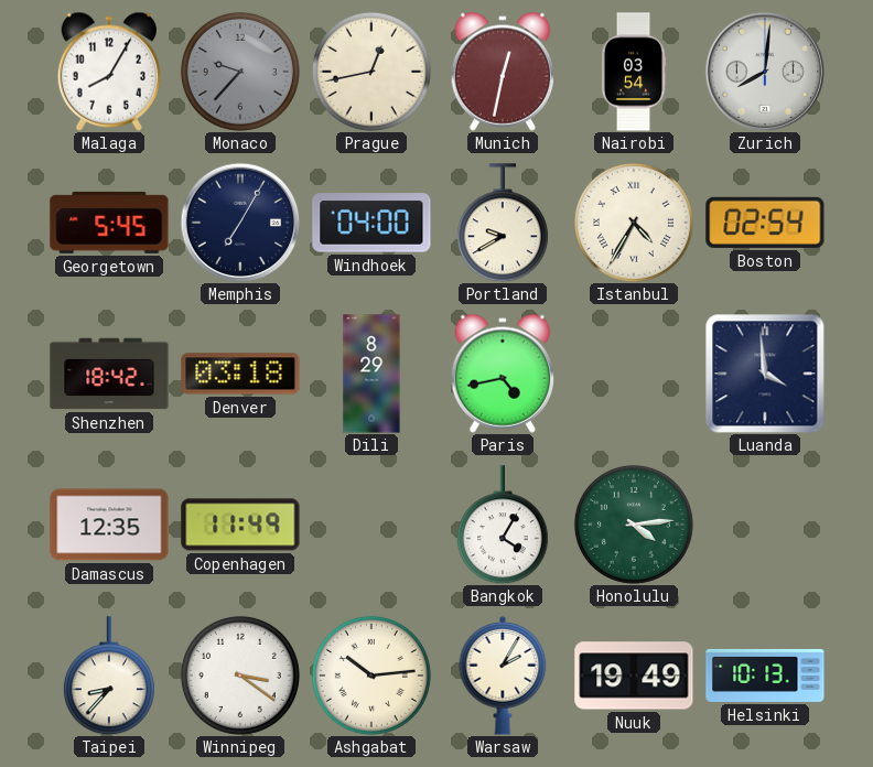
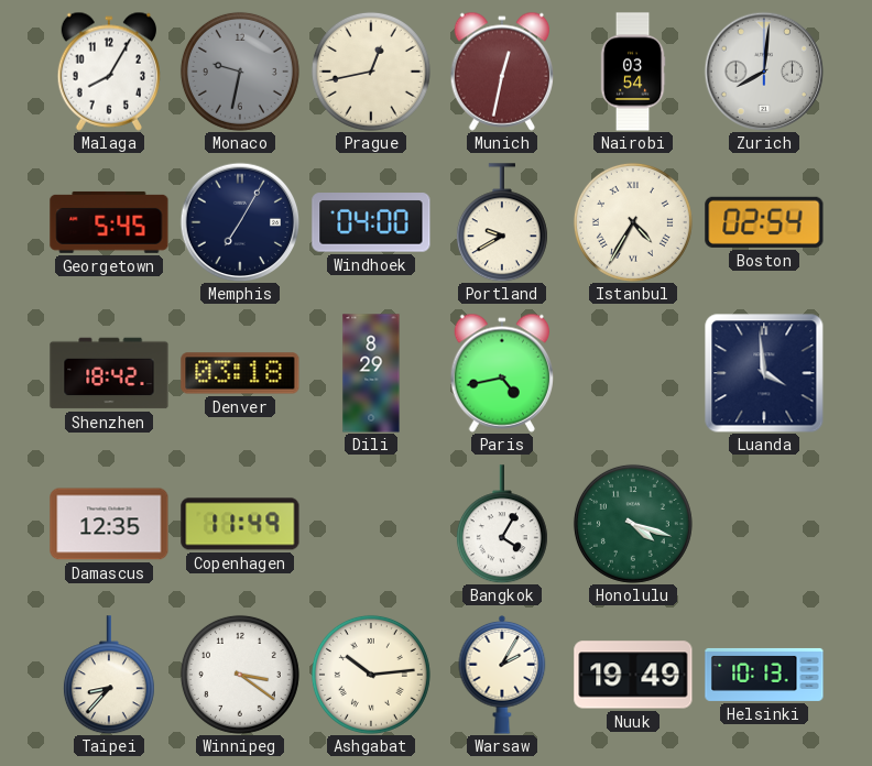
Monaco: 9:37 -> 9:32 (240, 72)
Honolulu: 4:14 -> 4:18 (633, 524)
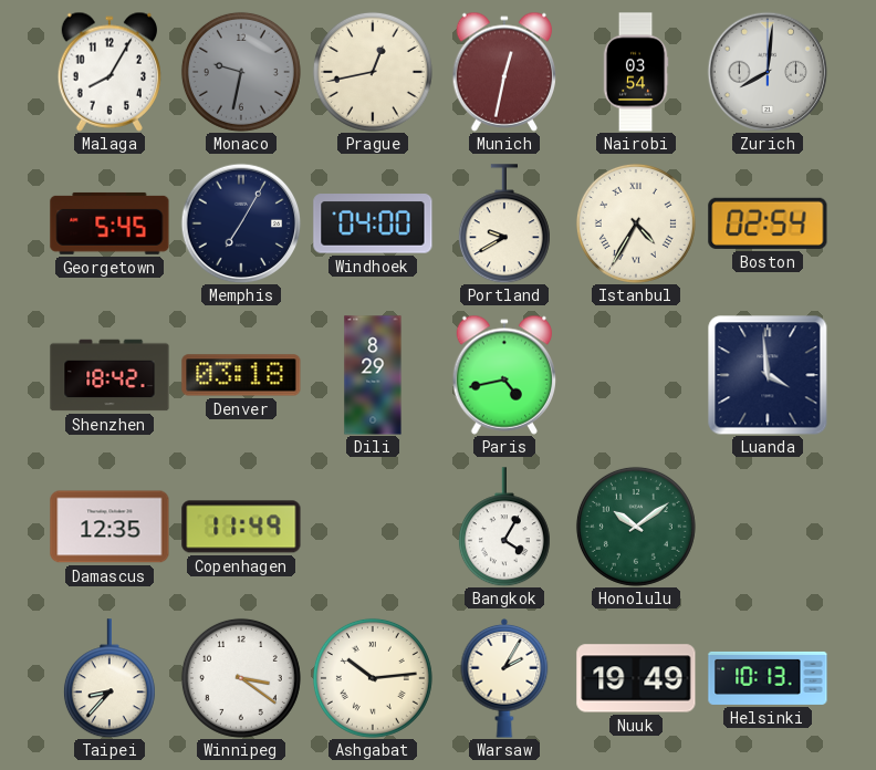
Honolulu: 4:18 -> 10:09 (636, 527)
